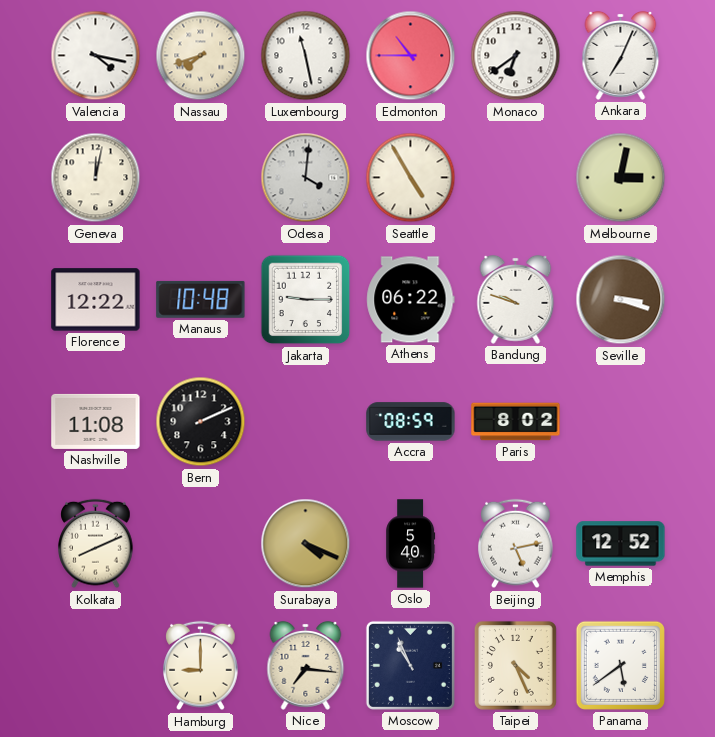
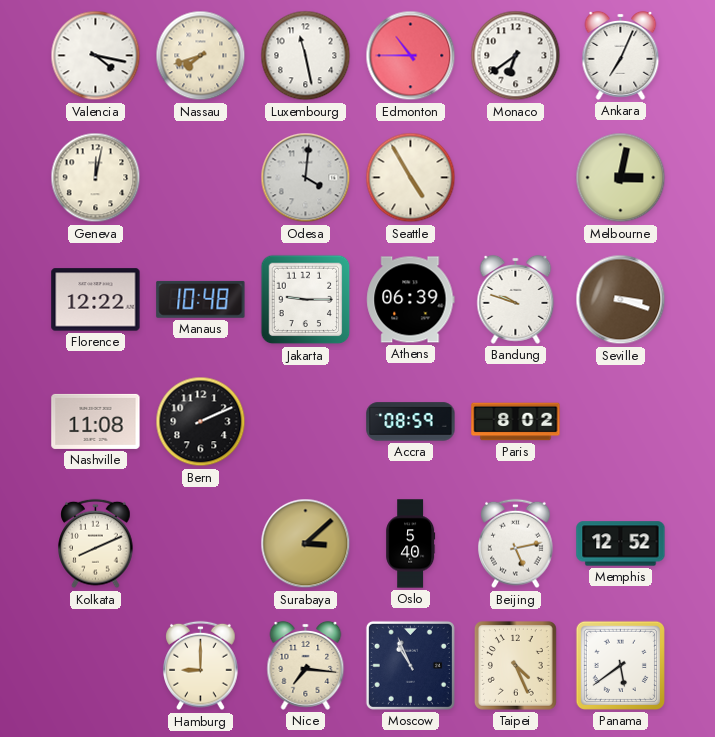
Athens: 06:22 -> 06:39 (411, 300)
Surabaya: 4:19 -> 3:08 (306, 544)
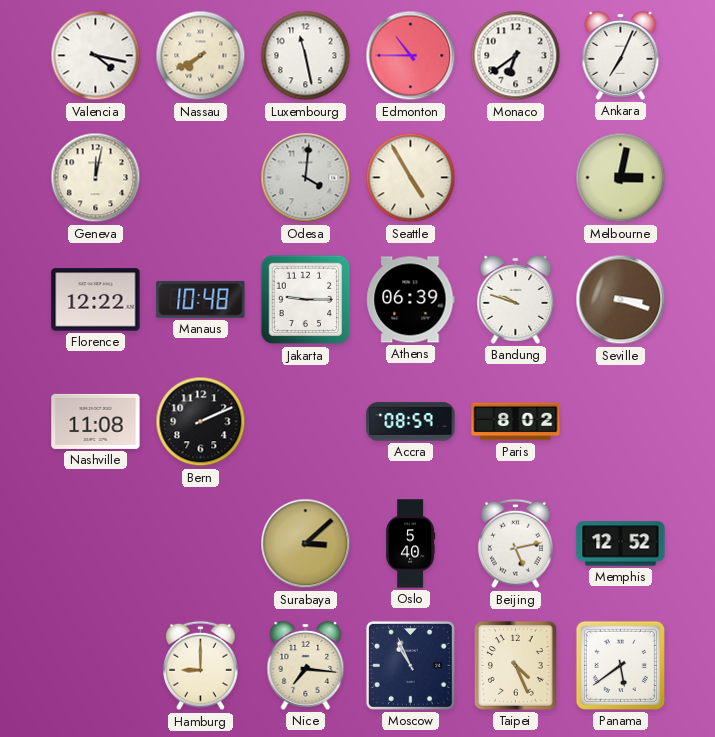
Nassau: 7:42 -> 7:40 (201, 56)
Kolkata: 8:11 -> none (96, 544)
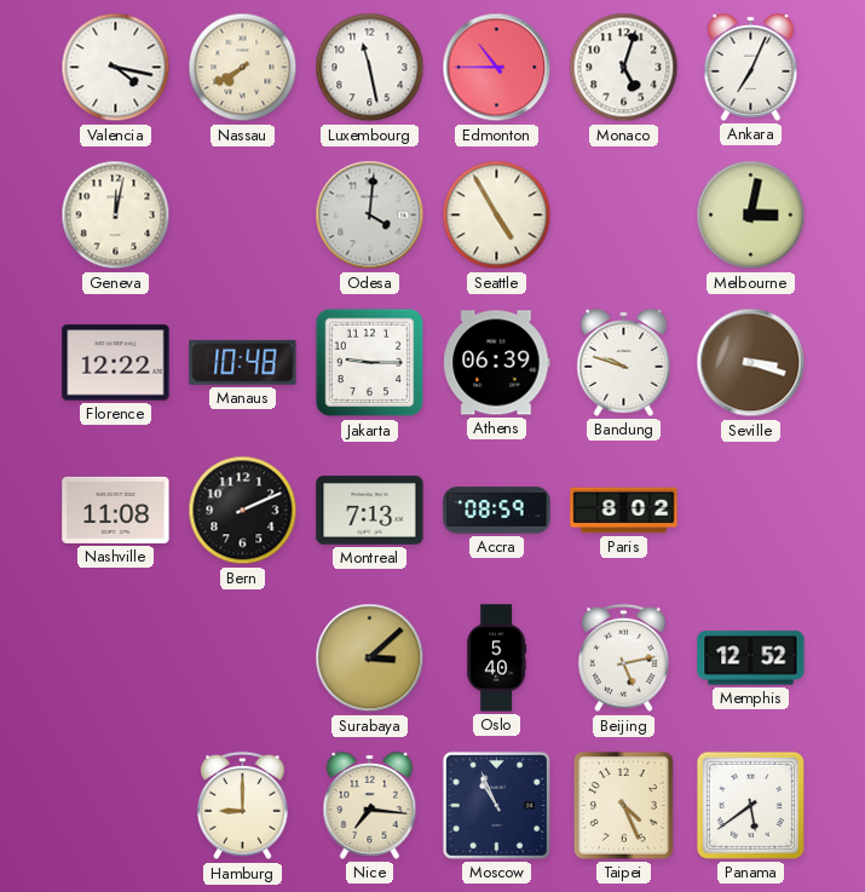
Monaco: 6:39 -> 5:03 (624, 68)
Montreal: none -> 7:13 (370, 511)
